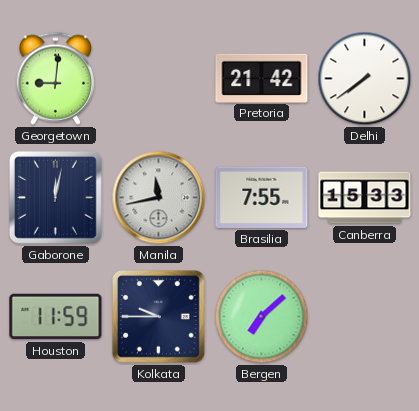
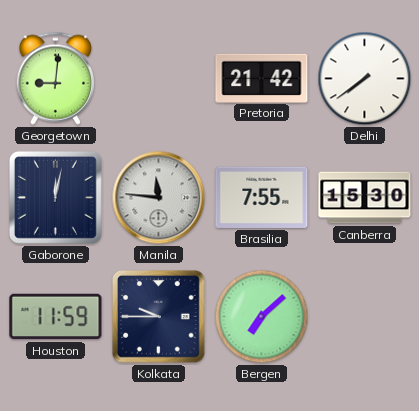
Manila: 11:43 -> 11:46 (159, 198)
Canberra: 15:33 -> 15:30 (365, 198)
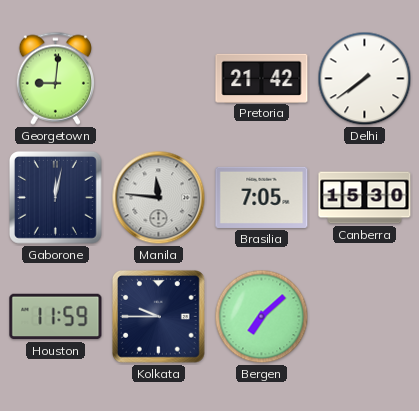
Brasilia: 7:55 -> 7:05 (262, 197)
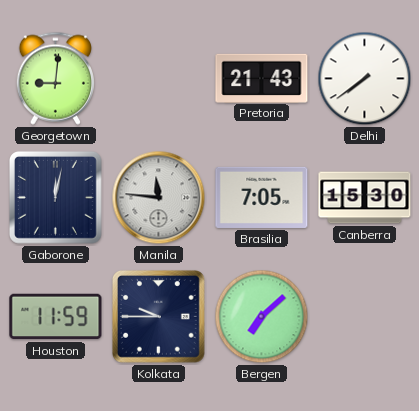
Pretoria: 21:42 -> 21:43 (262, 78)
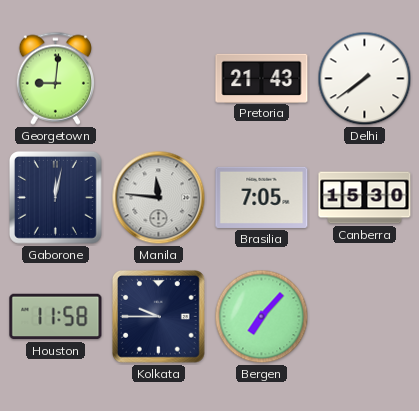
Houston: 11:59 -> 11:58 (56, 317)
Bergen: 7:08 -> 7:07 (262, 317)
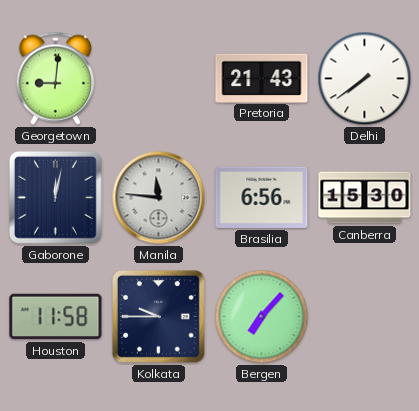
Brasilia: 7:05 -> 6:56 (262, 197)
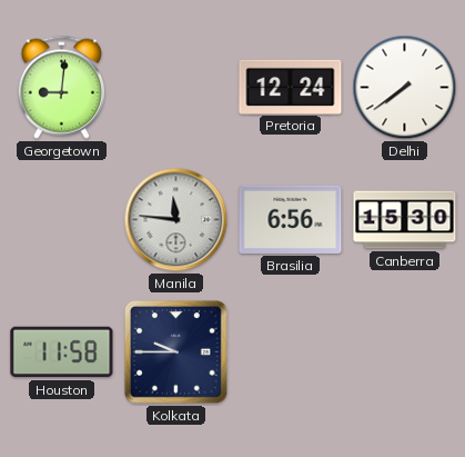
Pretoria: 21:43 -> 12:24 (291, 87)
Gaborone: 12:02 -> none (55, 197)
Bergen: 7:07 -> none (262, 317)
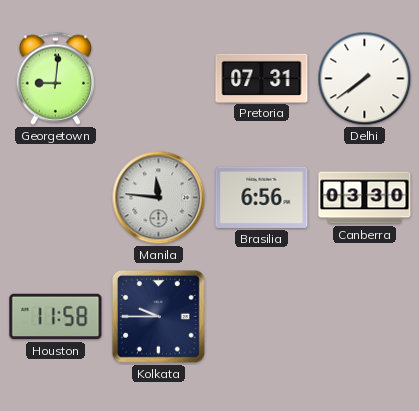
Pretoria: 12:24 -> 07:31 (262, 78)
Canberra: 15:30 -> 03:30 (365, 198)
